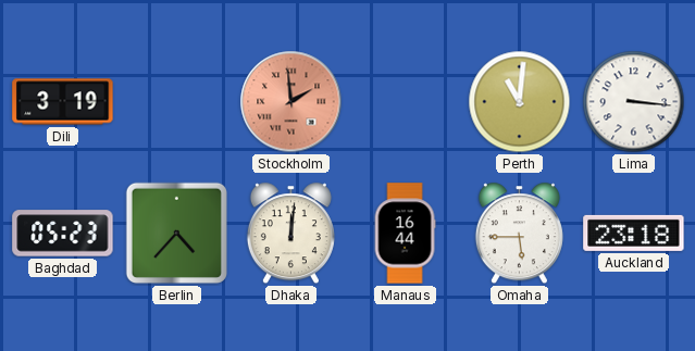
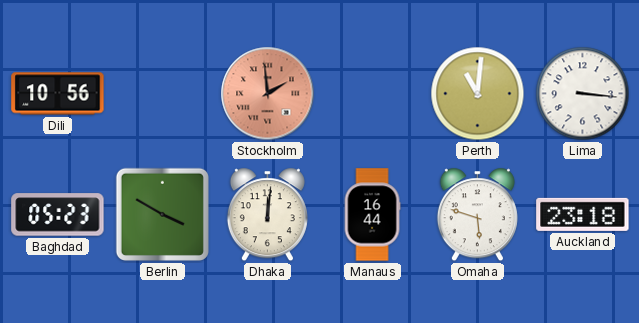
Dili: 3:19 -> 10:56 (58, 94)
Berlin: 4:37 -> 3:50 (162, 214)
Omaha: 5:45 -> 5:48 (477, 215)
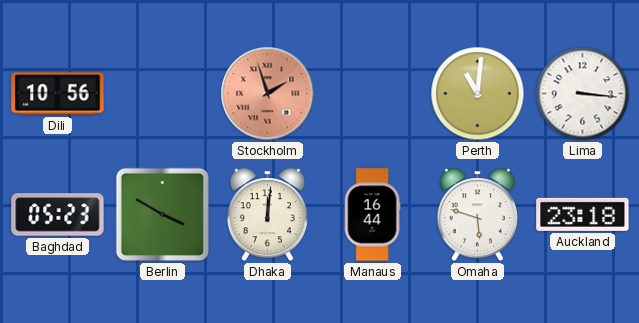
Stockholm: 1:59 -> 1:57 (268, 94)
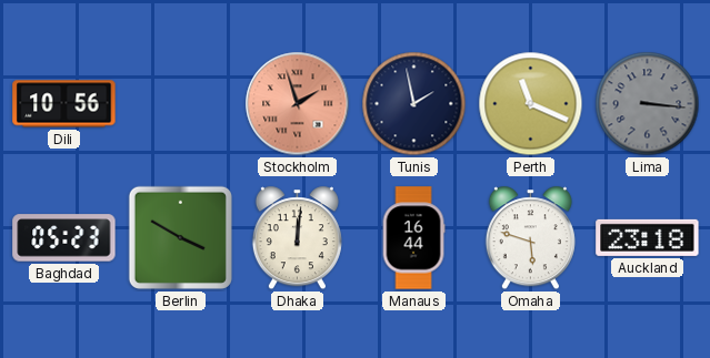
Tunis: none -> 1:58 (414, 104)
Perth: 11:01 -> 11:19 (531, 104)
Lima dial: white -> grey (648, 104)
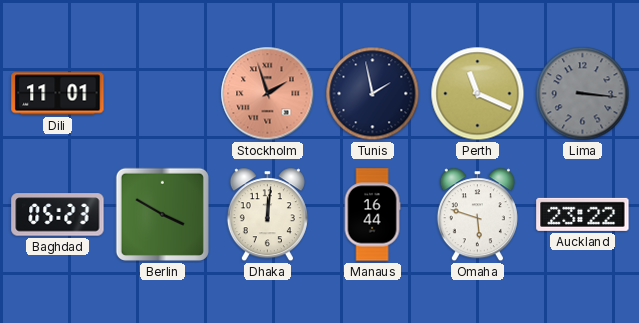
Dili: 10:56 -> 11:01 (58, 94)
Auckland: 23:18 -> 23:22 (583, 214)
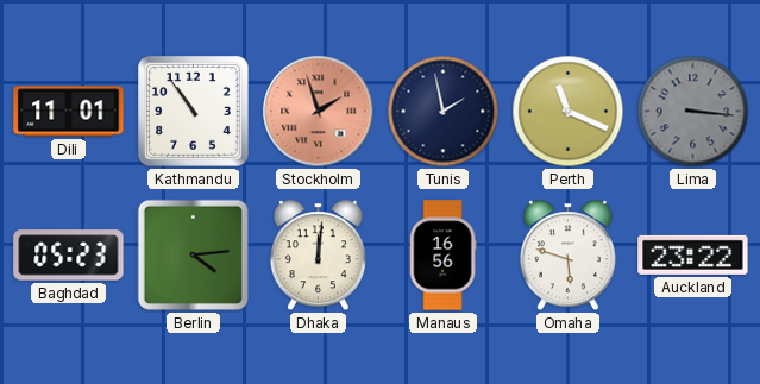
Kathmandu: none -> 10:54 (194, 112)
Berlin: 3:50 -> 4:14 (193, 254)
Manaus: 16:44 -> 16:56 (442, 256)
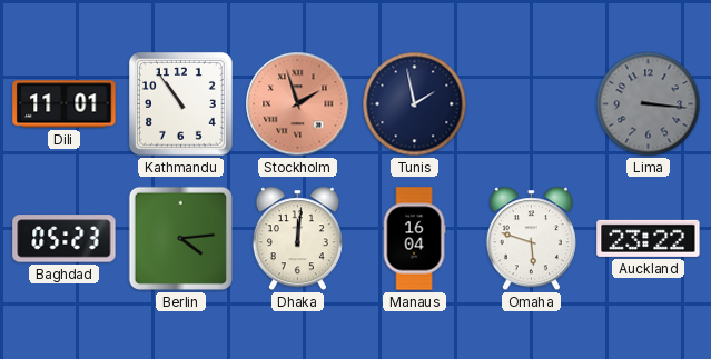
Perth: 11:19 -> none (569, 112)
Manaus: 16:56 -> 16:04 (414, 239)
